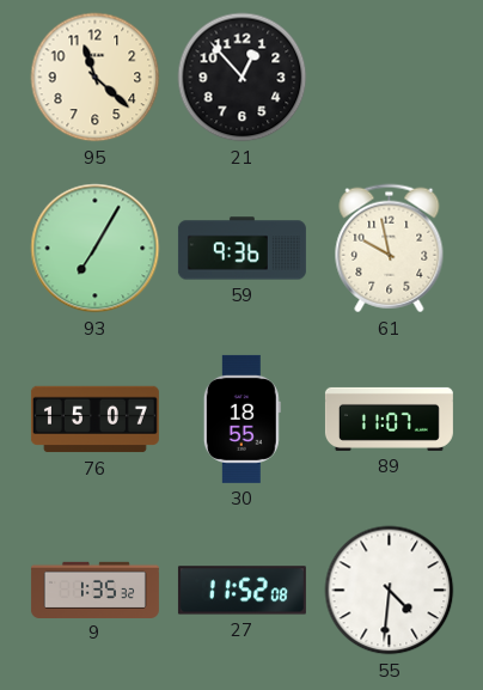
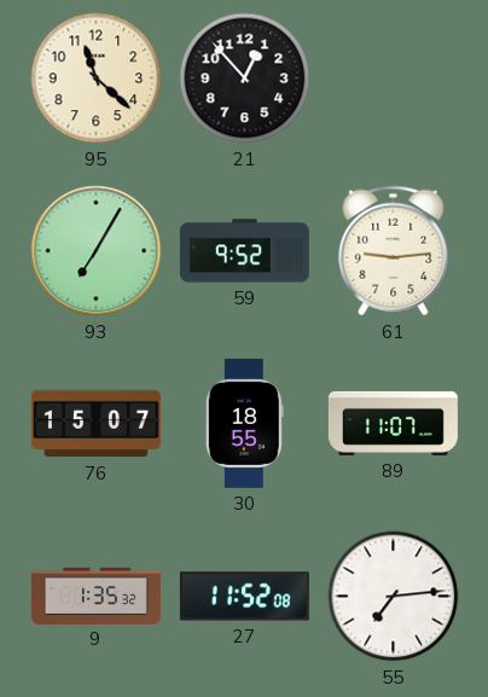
59: 9:36 -> 9:52 (244, 251)
61: 9:58 -> 9:14 (394, 251)
55: 4:31 -> 7:14 (394, 597)
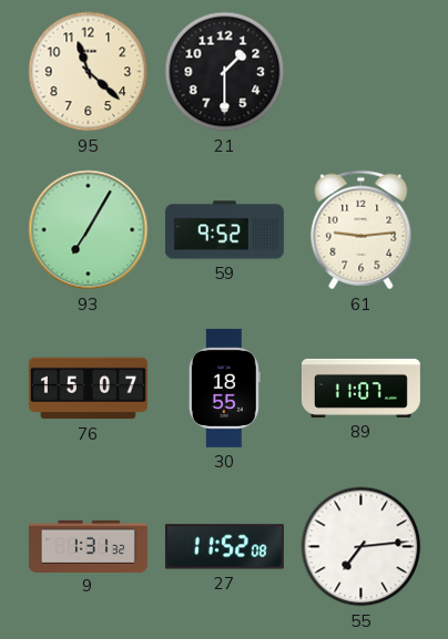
21: 12:53 -> 1:30 (225, 72)
9: 1:35 -> 1:31 (88, 546)
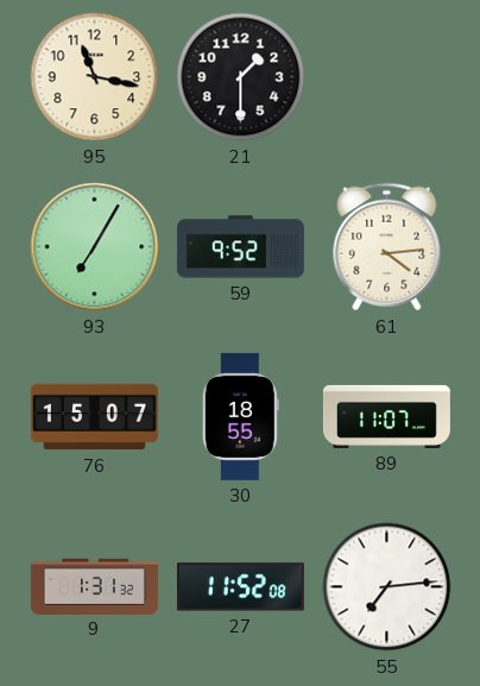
95: 11:22 -> 11:17 (95, 77)
61: 9:14 -> 4:14 (387, 247)
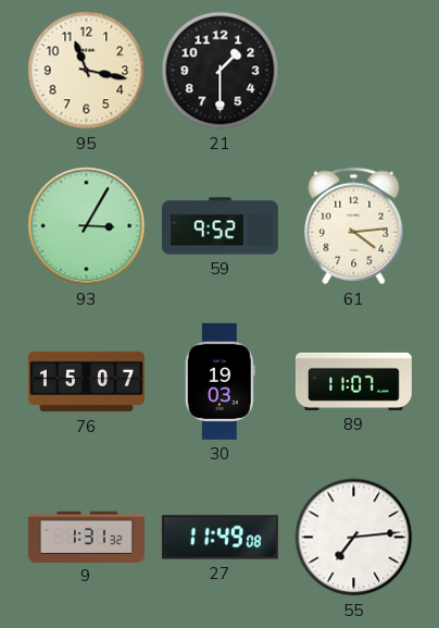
93: 7:05 -> 3:05 (87, 226)
30: 18:55 -> 19:03 (220, 381)
27: 11:52 -> 11:49 (220, 538)
